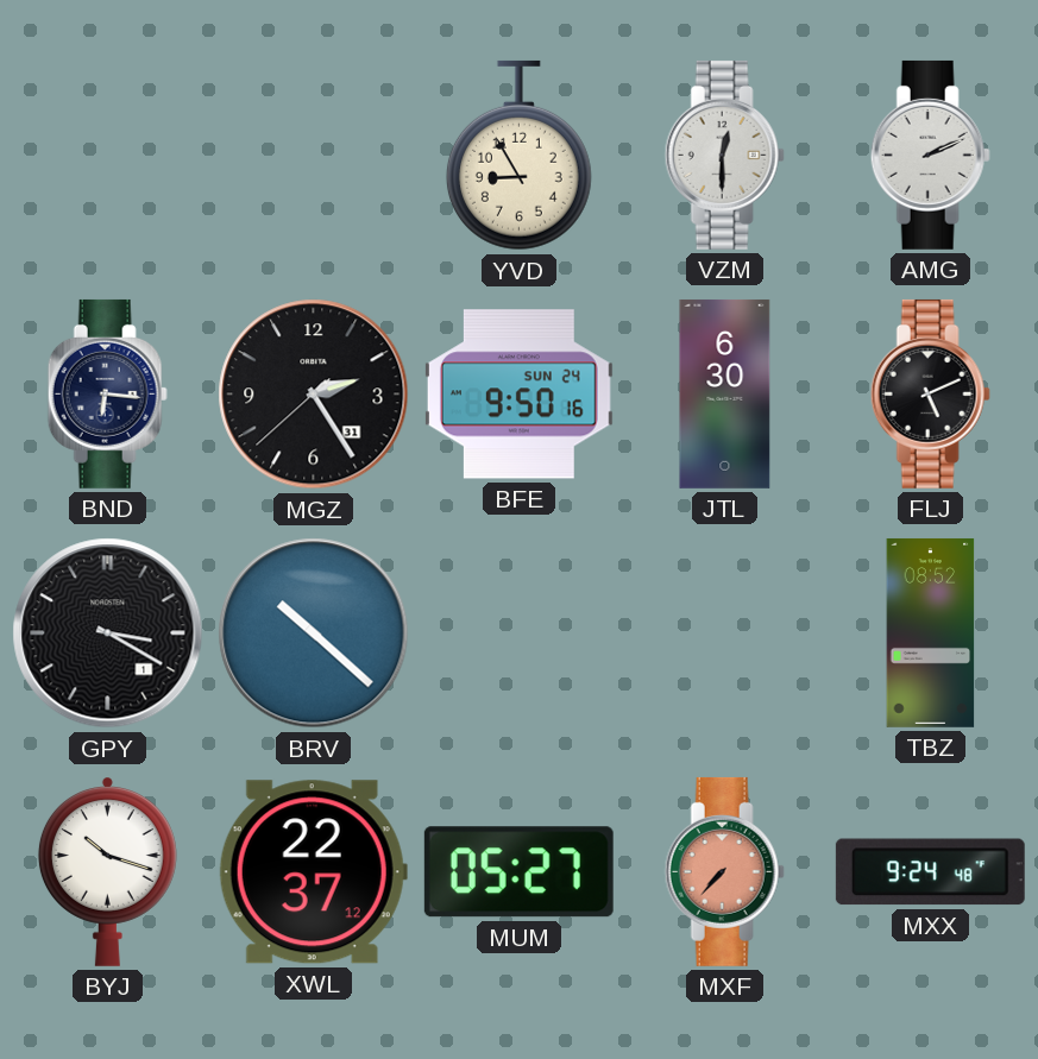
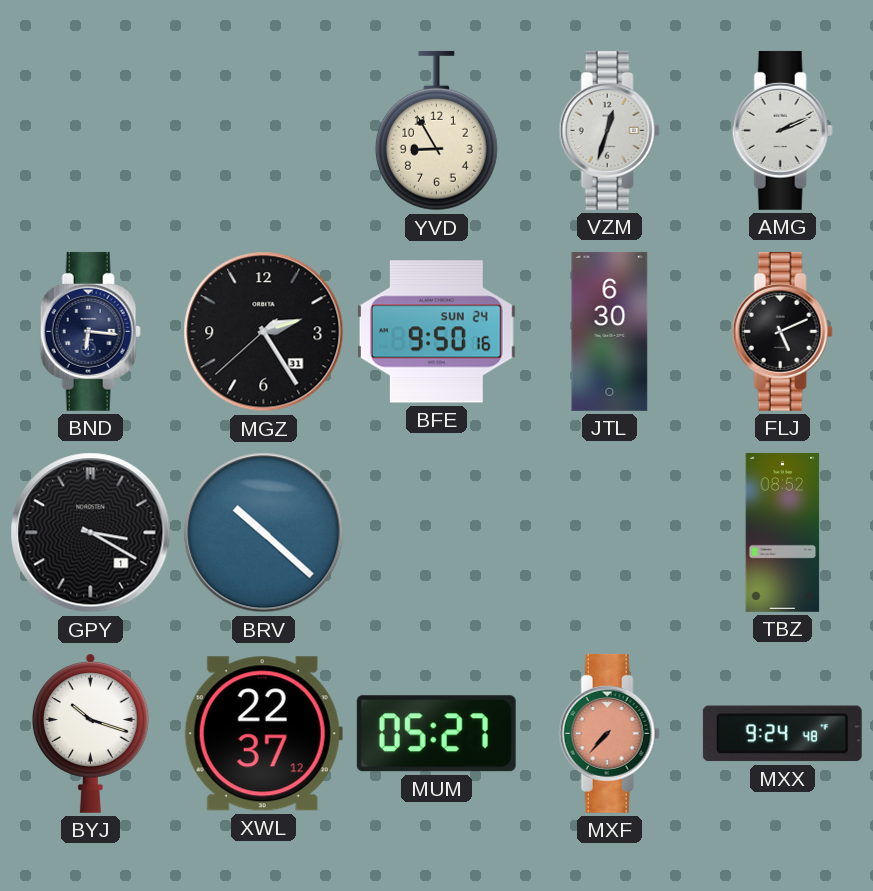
VZM: 12:30 -> 12:33 (609, 130)
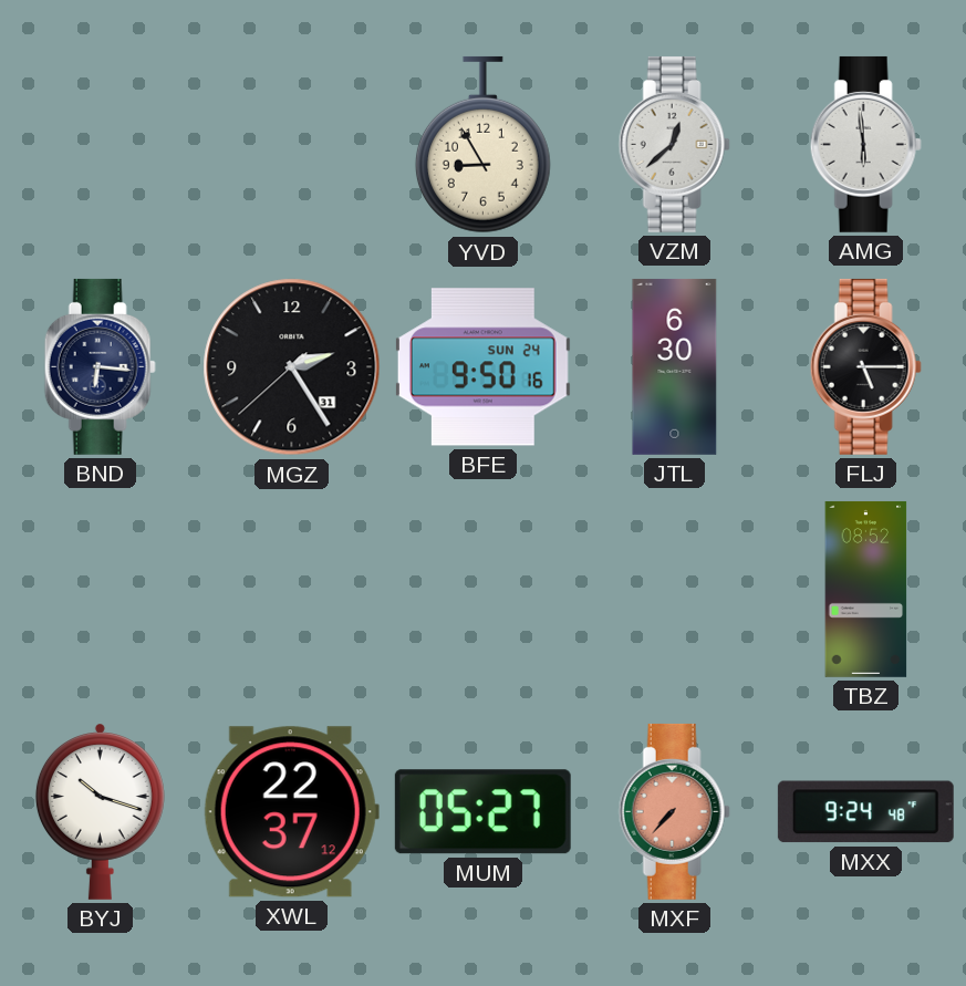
VZM: 12:33 -> 12:38 (674, 144)
AMG: 2:11 -> 5:59 (865, 144)
FLJ: 5:11 -> 5:15 (865, 366)
GPY: 3:20 -> none (91, 533)
BRV: 10:22 -> none (264, 533)
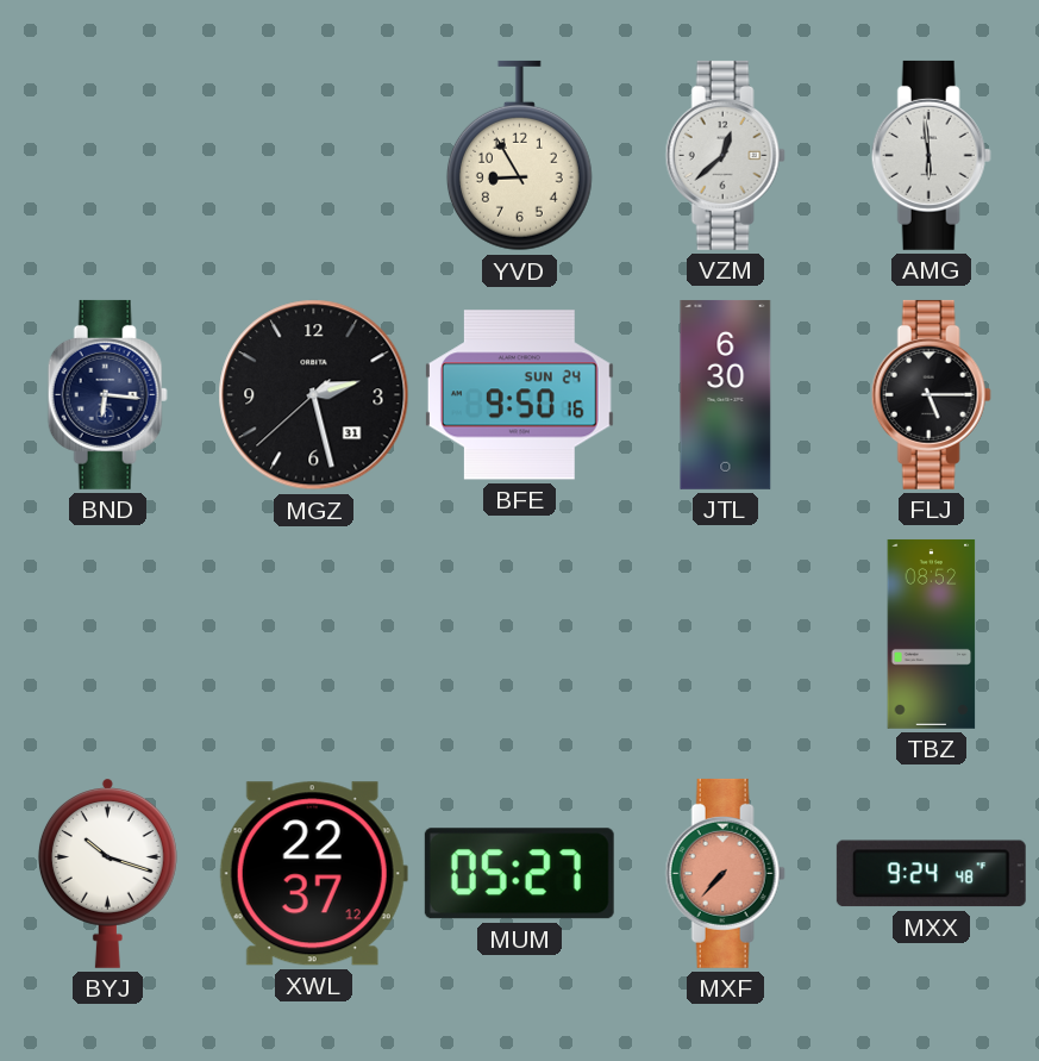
MGZ: 2:24 -> 2:27 (314, 395)
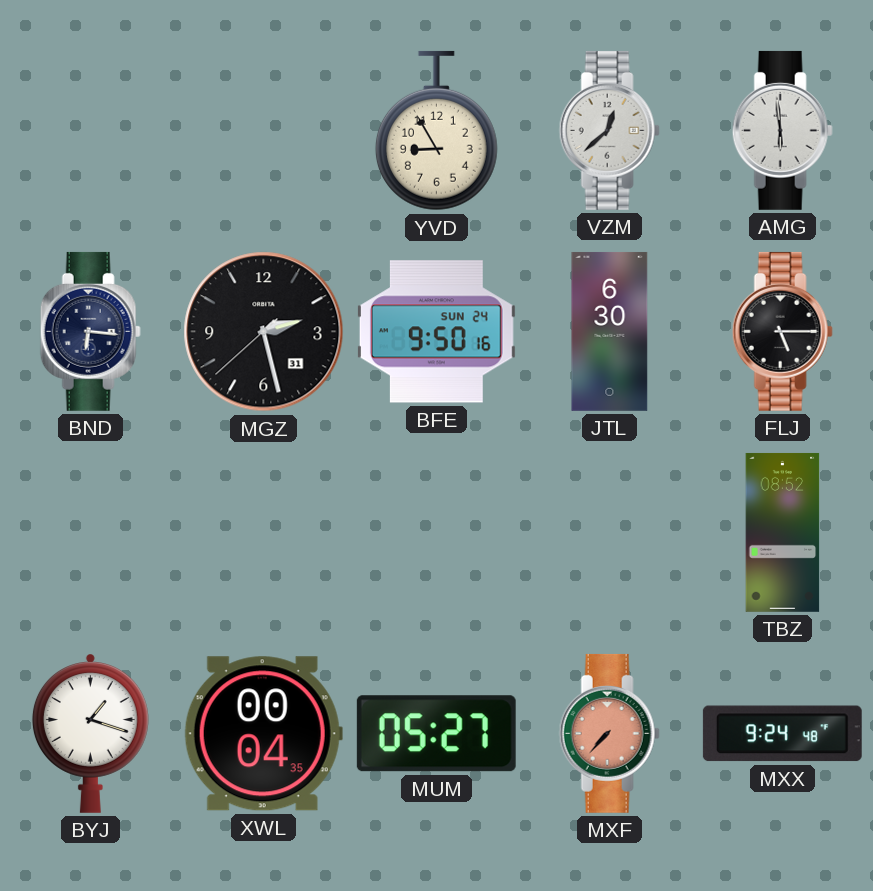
BYJ: 10:18 -> 1:18 (90, 733)
XWL: 22:37 -> 00:04 (263, 734)
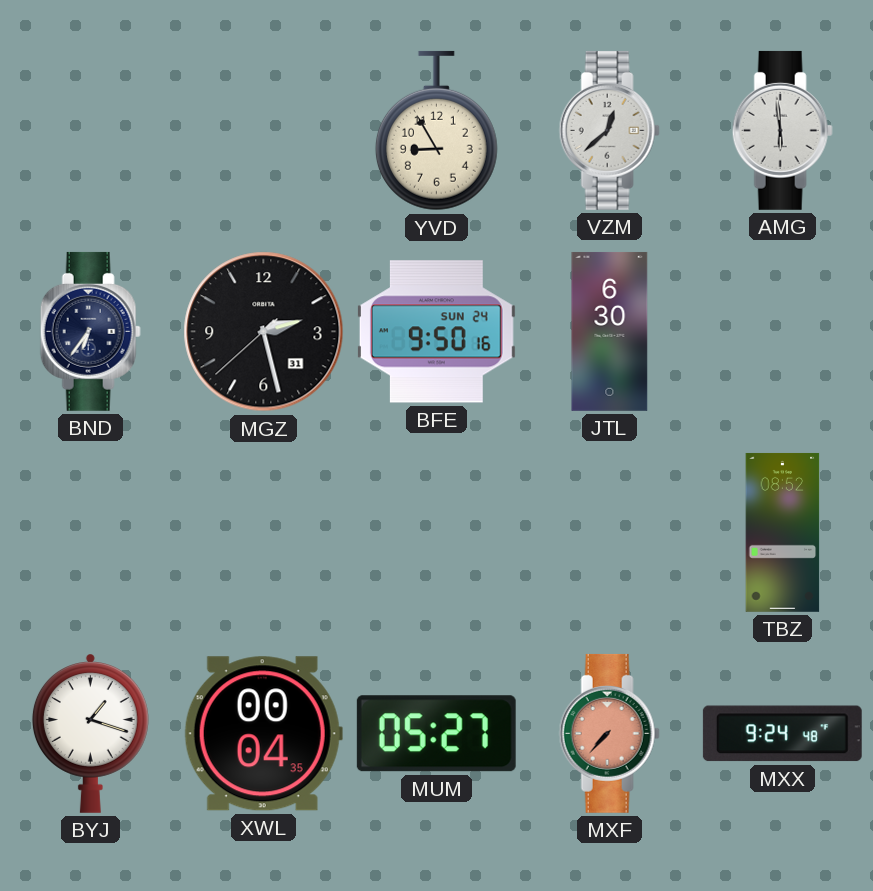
BND: 6:16 -> 6:36 (90, 331)
FLJ: 5:15 -> none (782, 331)
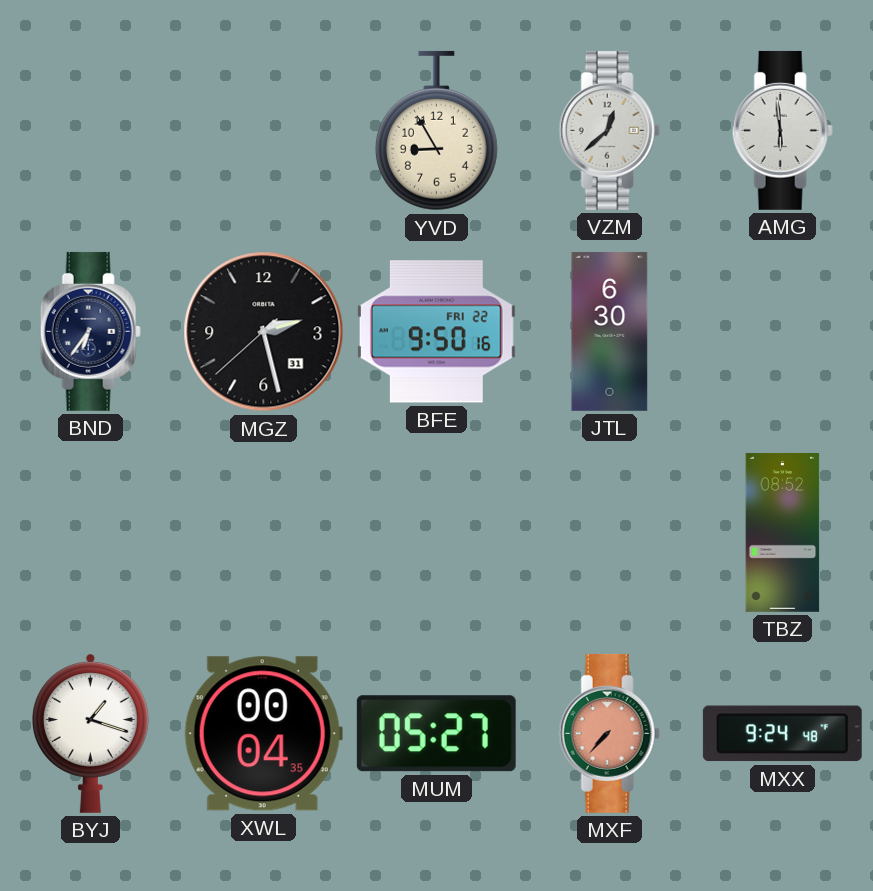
BFE date: SUN 24 -> FRI 22 (436, 332)
